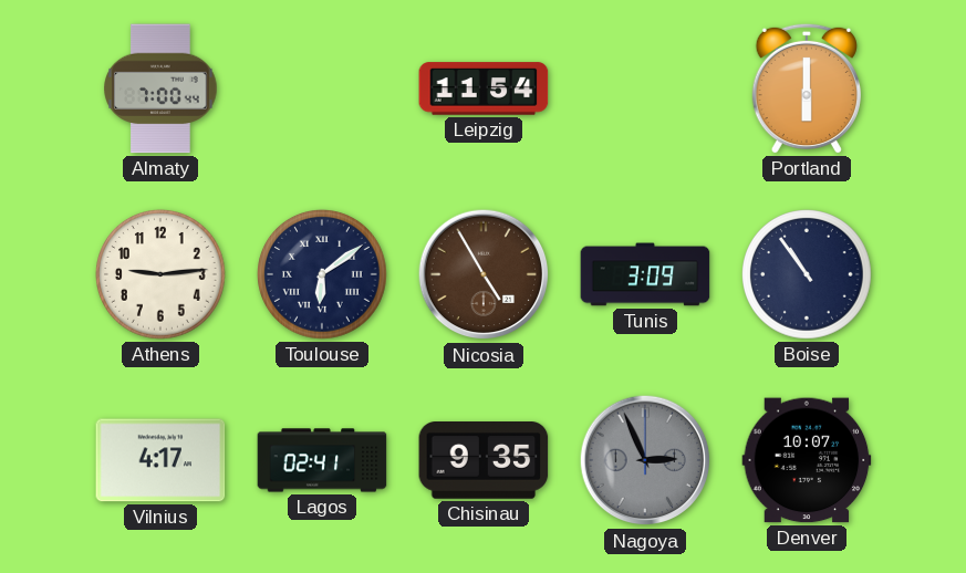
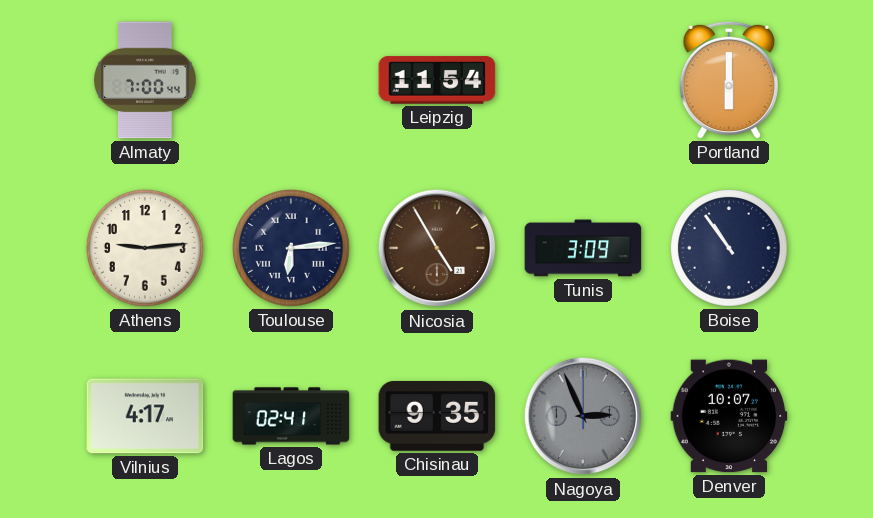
Toulouse: 6:09 -> 6:14 (292, 249)
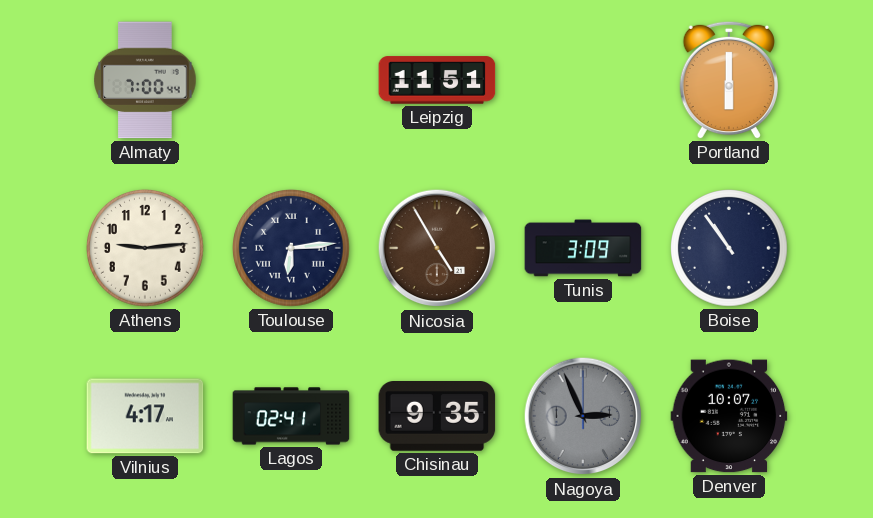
Leipzig: 11:54 -> 11:51 (437, 80)
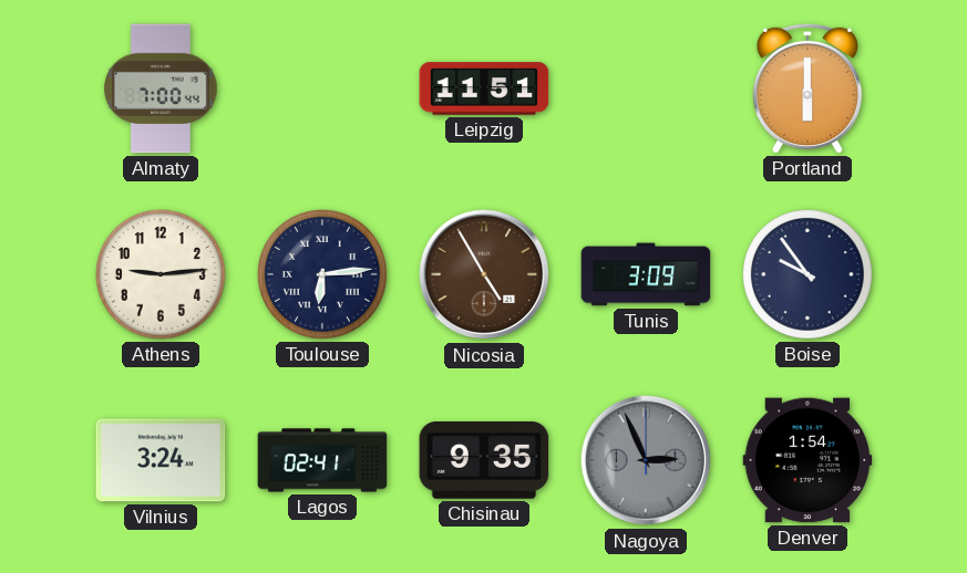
Boise: 10:54 -> 9:54 (809, 275)
Vilnius: 4:17 -> 3:24 (161, 460)
Denver: 10:07 -> 1:54 (807, 460)
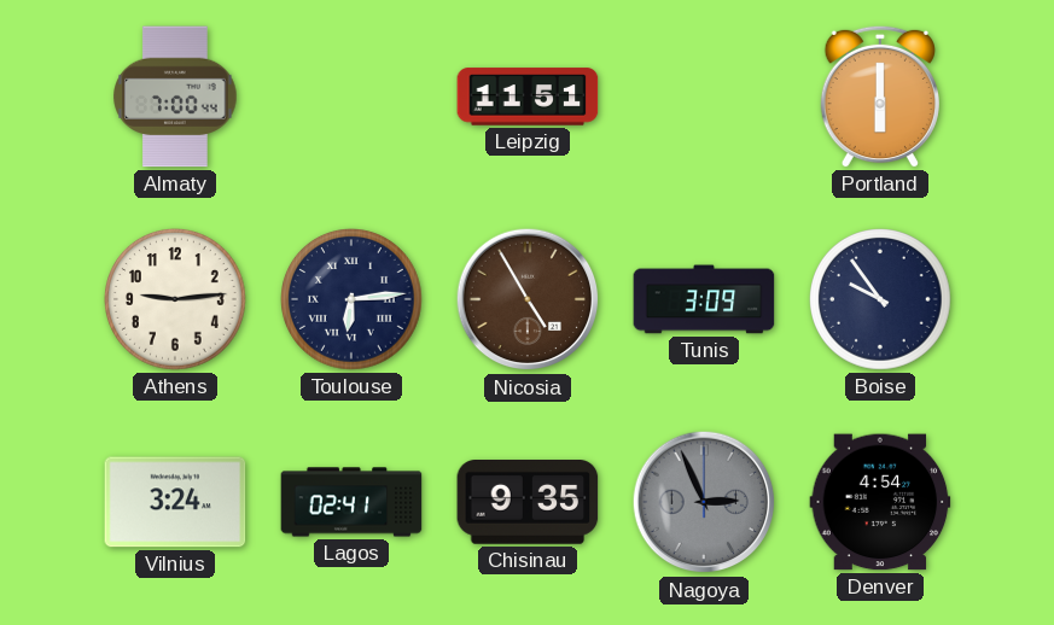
Denver: 1:54 -> 4:54 (880, 502)
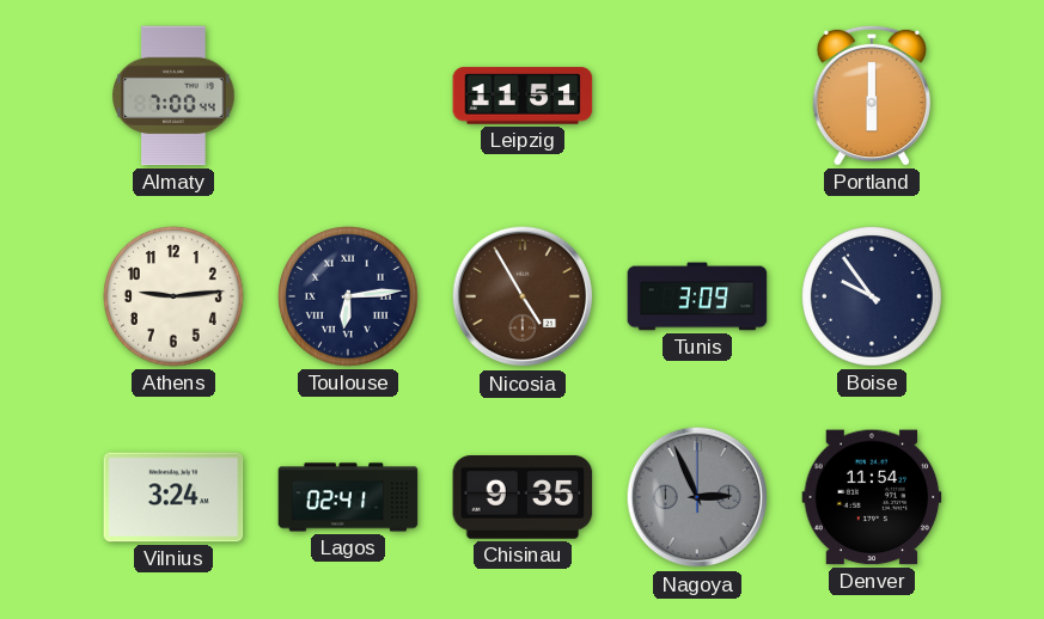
Denver: 4:54 -> 11:54 (872, 497)
